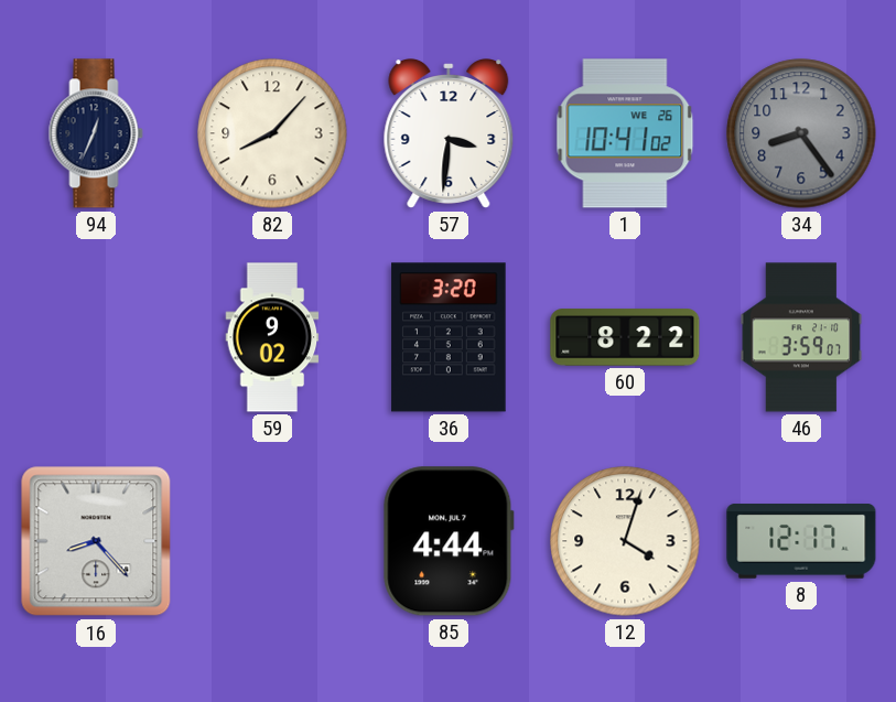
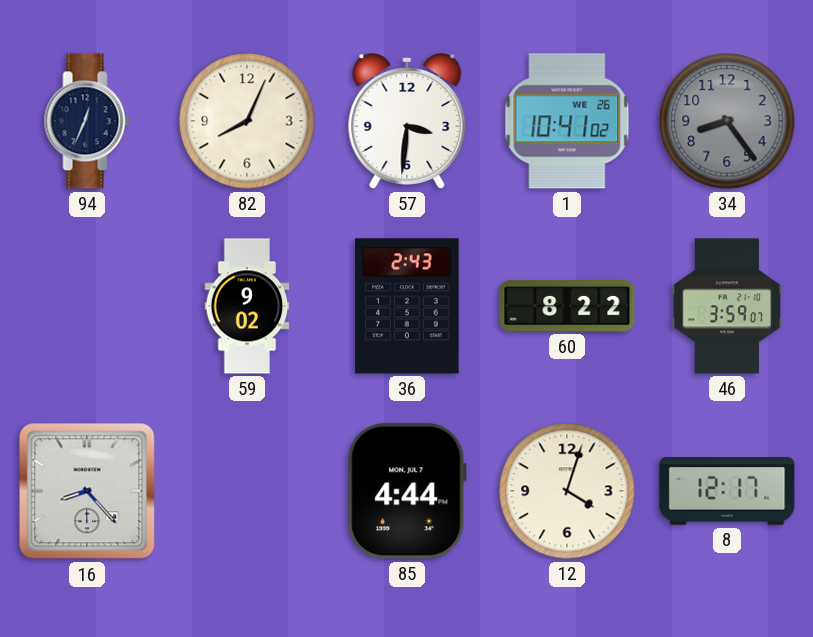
82: 8:07 -> 8:04 (247, 121)
36: 3:20 -> 2:43 (407, 306)
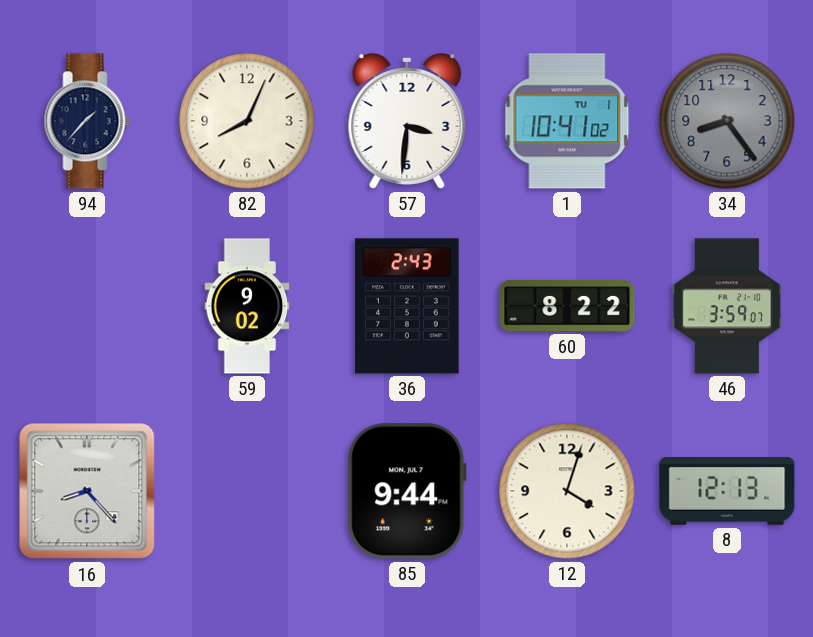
94: 12:34 -> 1:37 (87, 121)
1 date: WE 26 -> TU 1 (567, 121)
85: 4:44 -> 9:44 (407, 491)
8: 12:17 -> 12:13 (727, 491)
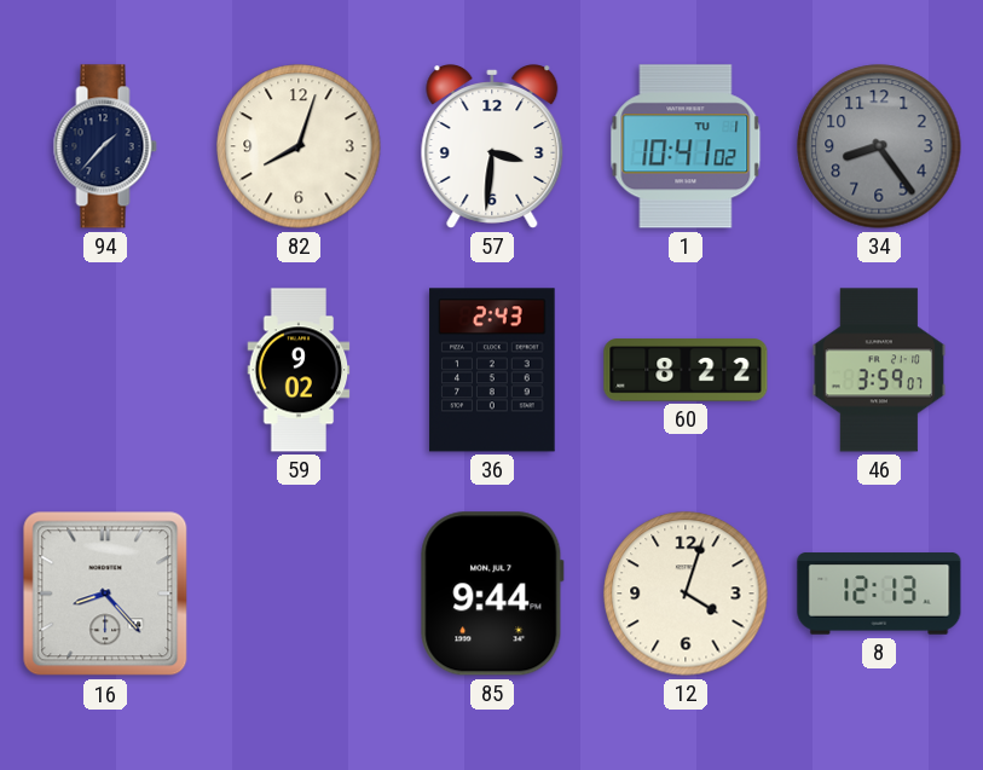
82: 8:04 -> 8:03 (299, 146)
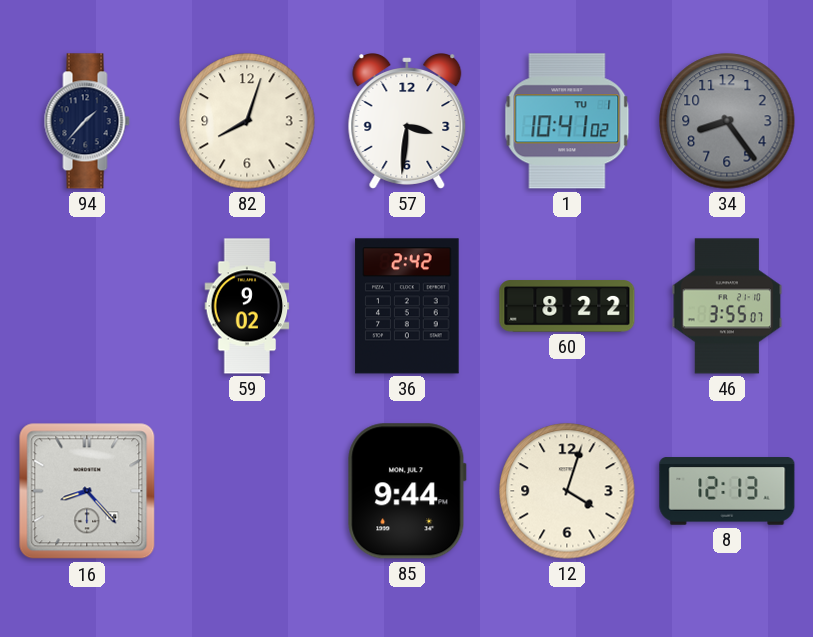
36: 2:43 -> 2:42 (407, 306)
46: 3:59 -> 3:55 (727, 306)
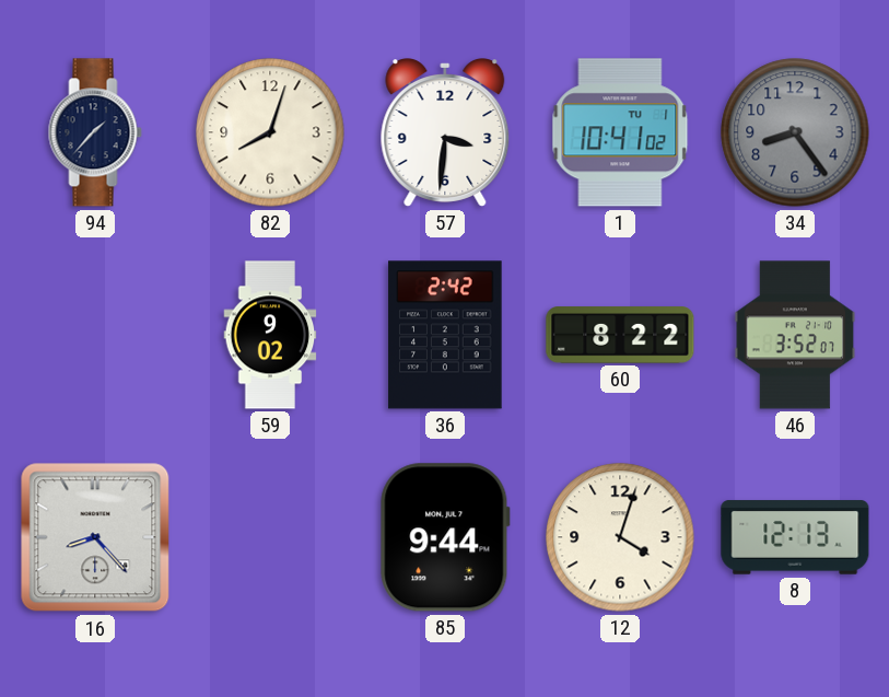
46: 3:55 -> 3:52 (795, 335)
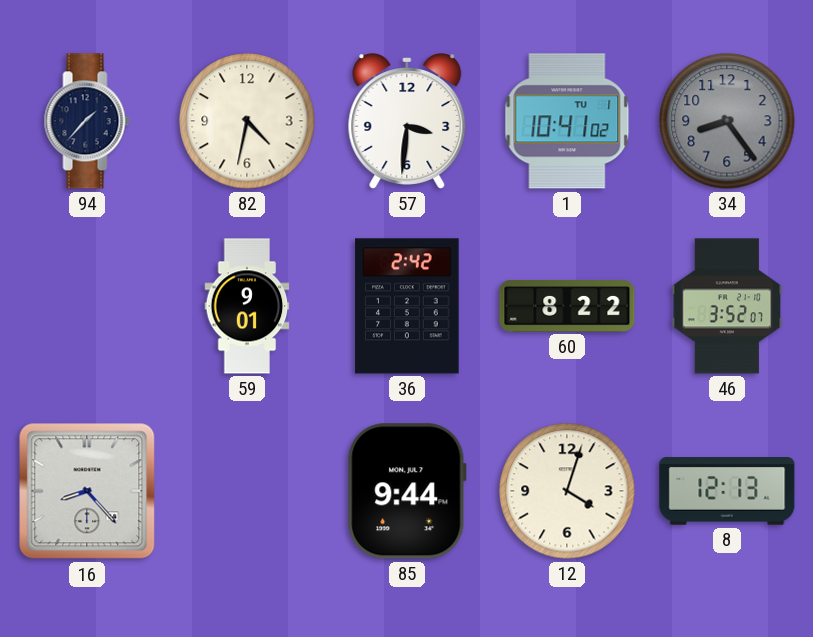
82: 8:03 -> 4:32 (247, 121)
59: 9:02 -> 9:01 (247, 306)
